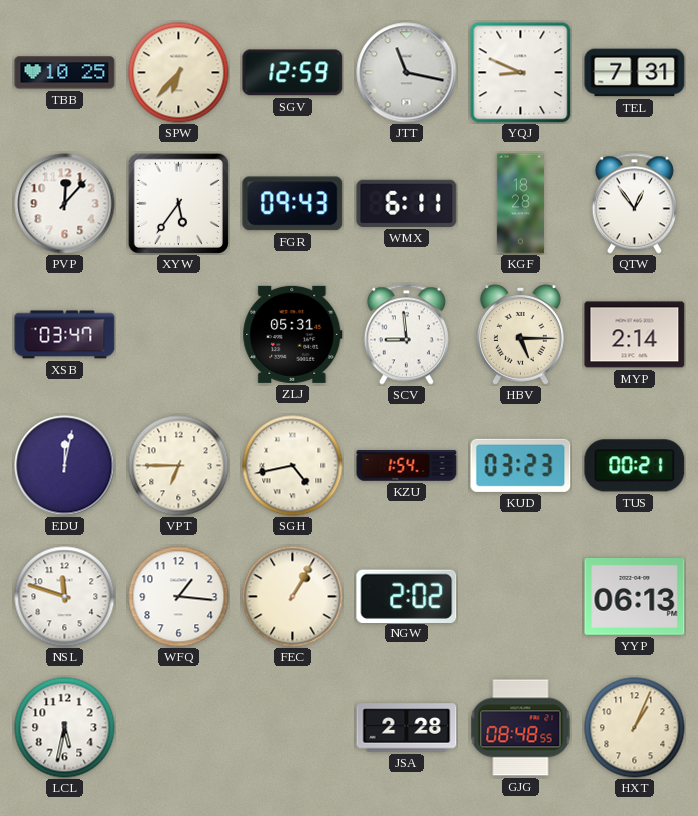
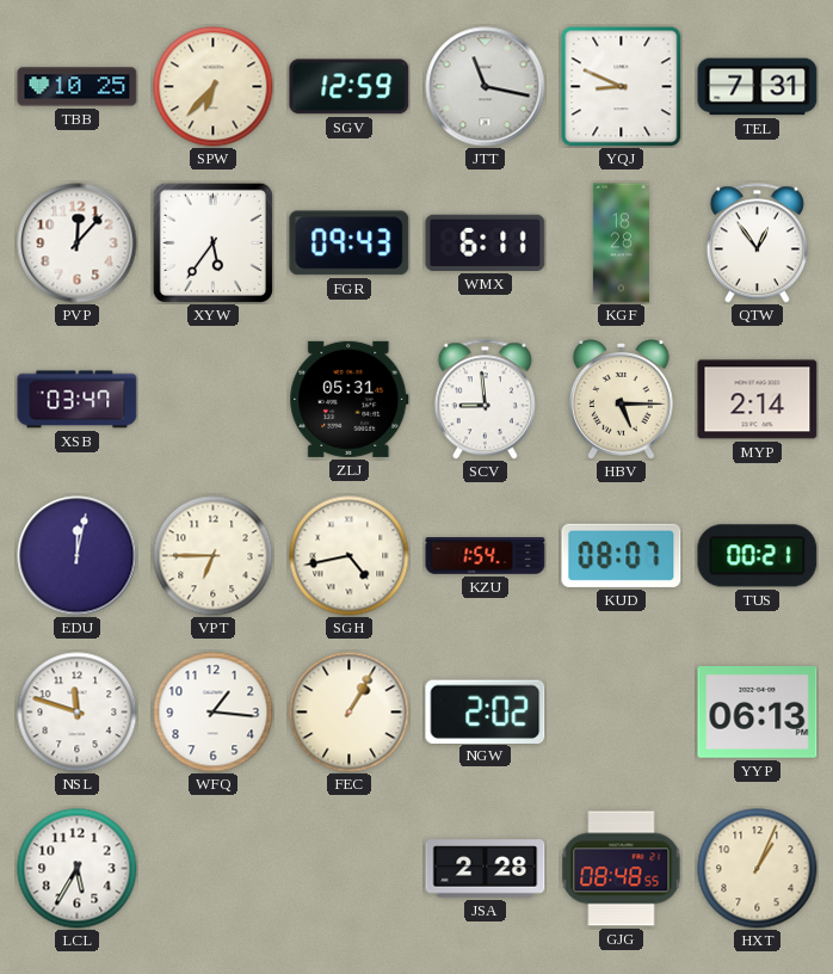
KUD: 03:23 -> 08:07 (622, 555)
LCL: 5:32 -> 5:35 (78, 869)
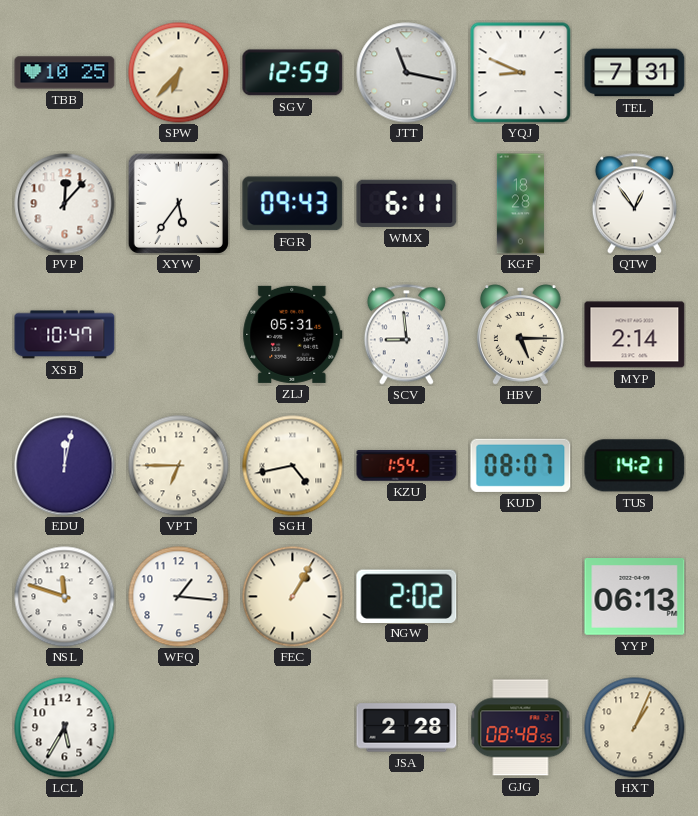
XSB: 03:47 -> 10:47 (65, 335)
TUS: 00:21 -> 14:21 (635, 466)
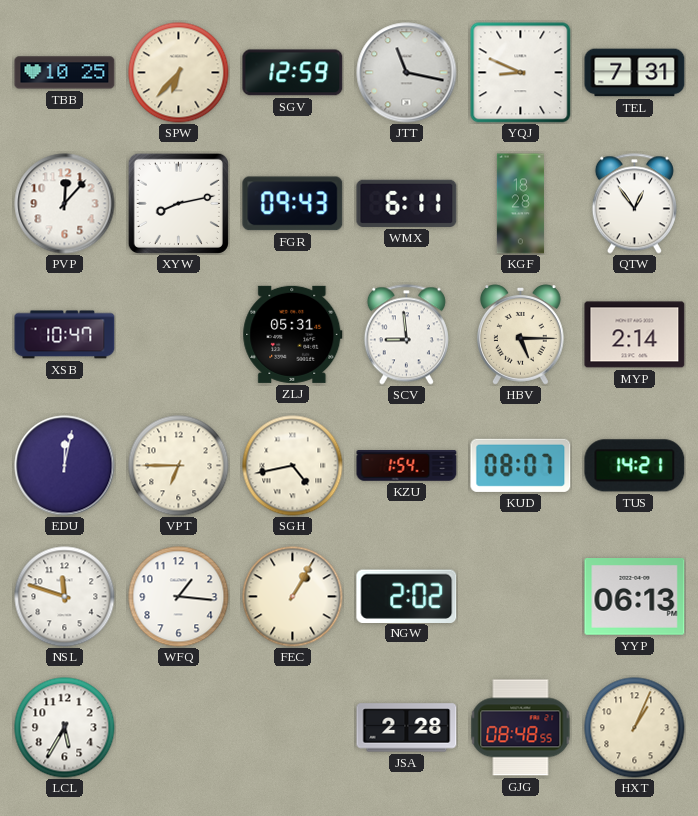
XYW: 5:36 -> 8:13 (178, 203)
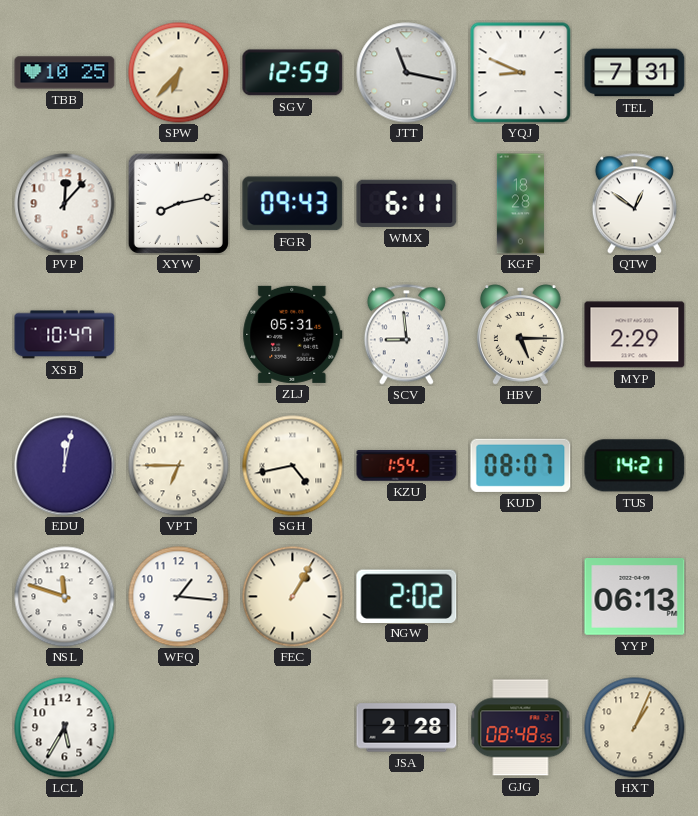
QTW: 12:54 -> 12:51 (634, 204)
MYP: 2:14 -> 2:29 (635, 335)
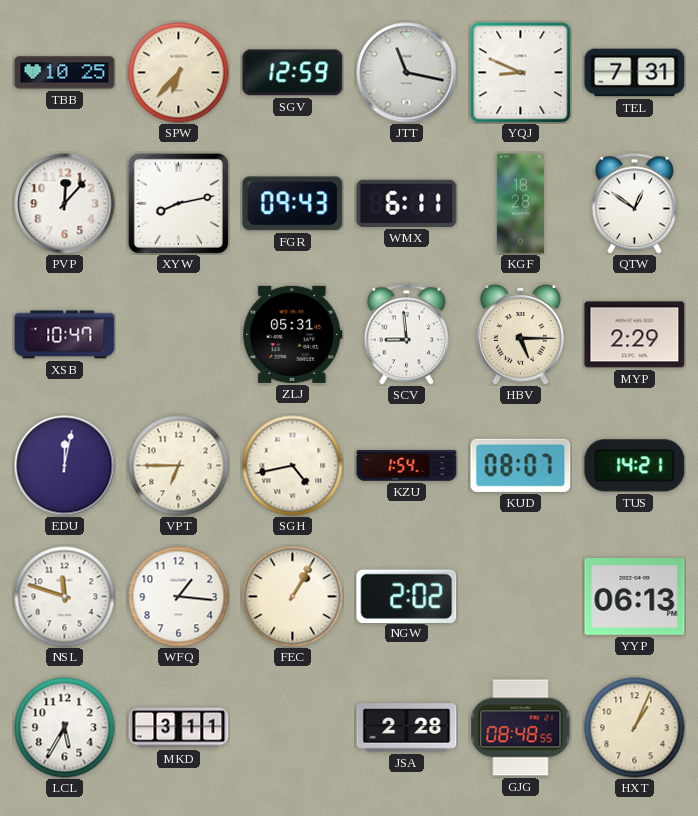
MKD: none -> 3:11 (179, 728)
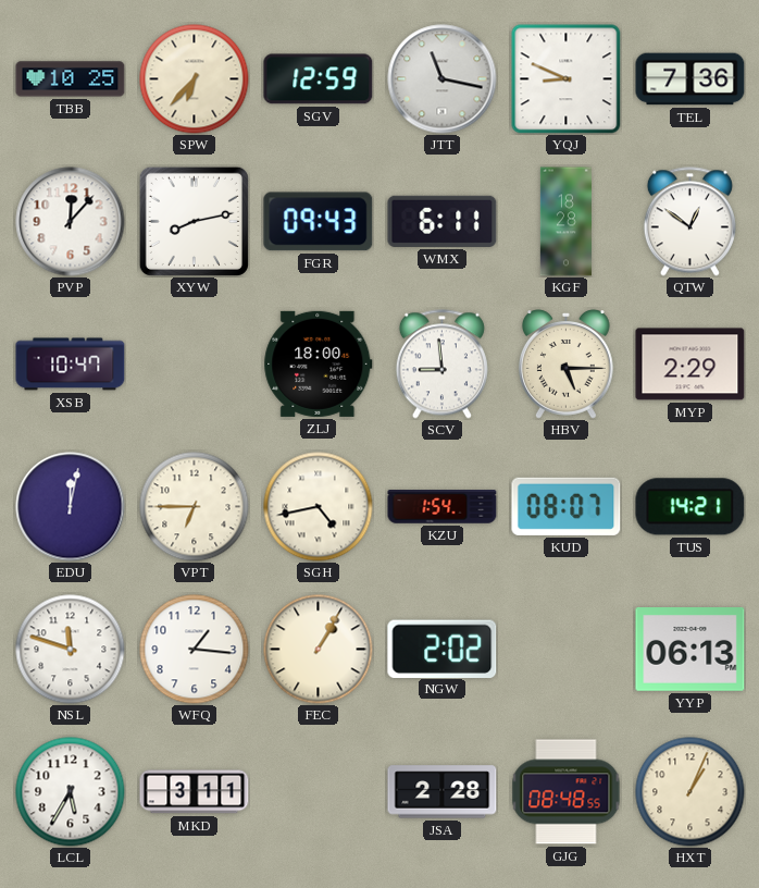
TEL: 7:31 -> 7:36 (690, 79)
ZLJ: 05:31 -> 18:00 (319, 363)
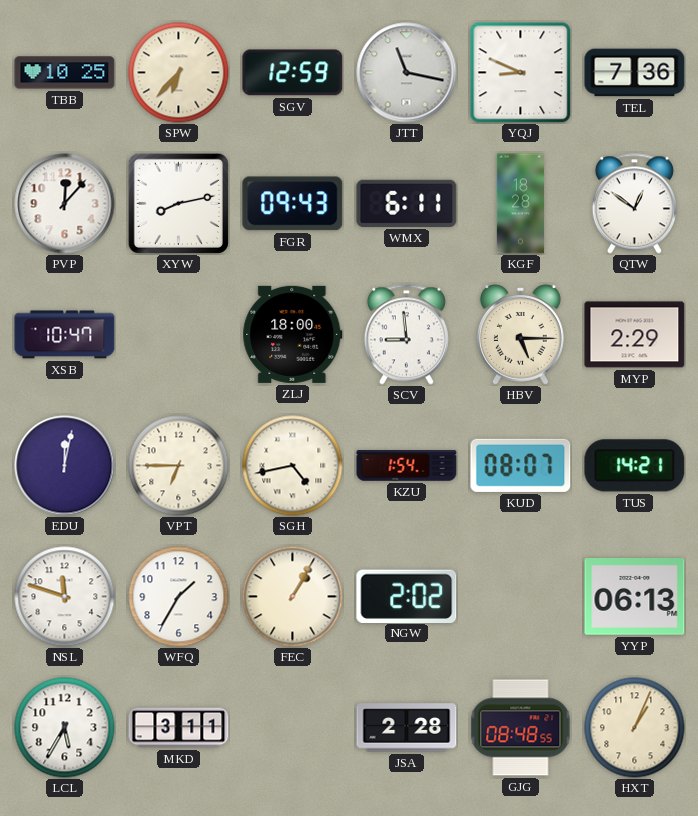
WFQ: 1:16 -> 1:35 (179, 597)
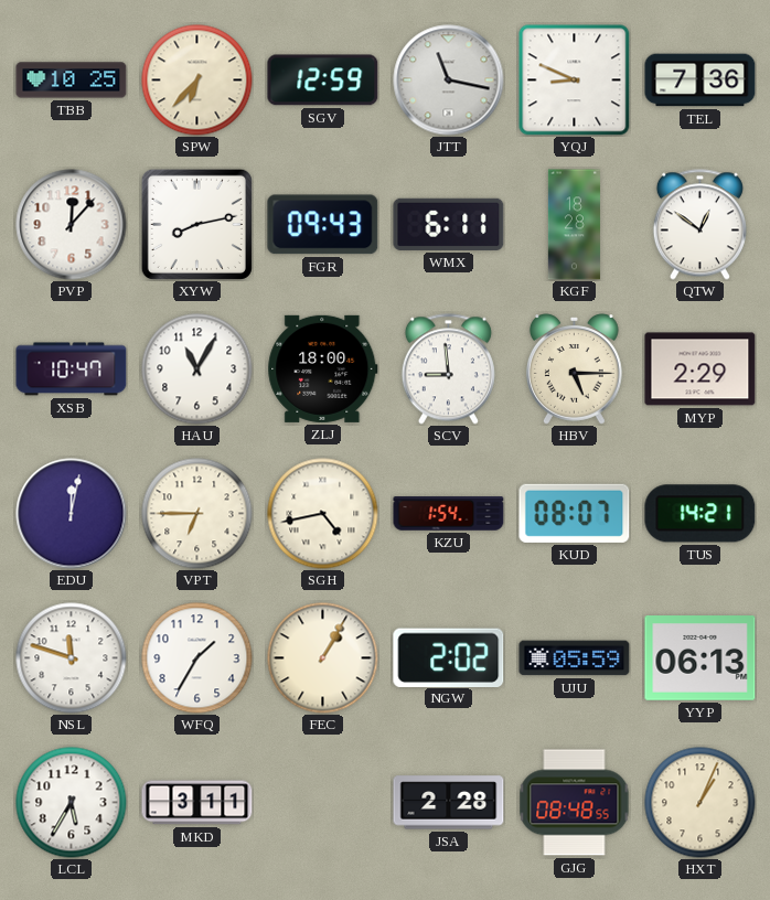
HAU: none -> 11:05 (197, 369)
UJU: none -> 05:59 (575, 658)
